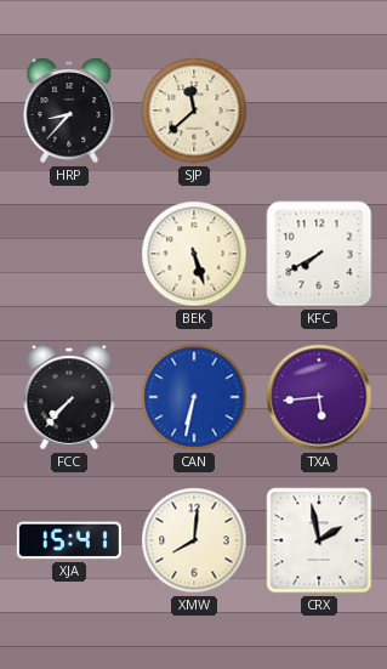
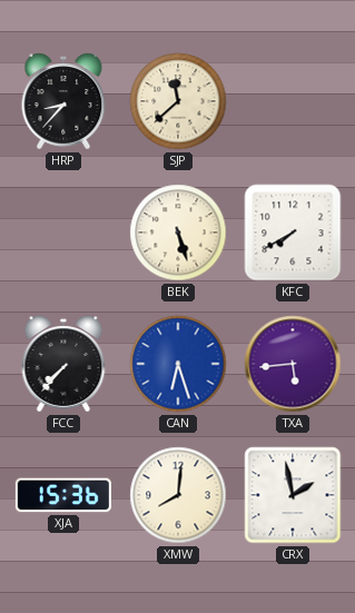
CAN: 6:32 -> 6:27 (178, 364)
XJA: 15:41 -> 15:36 (63, 495)
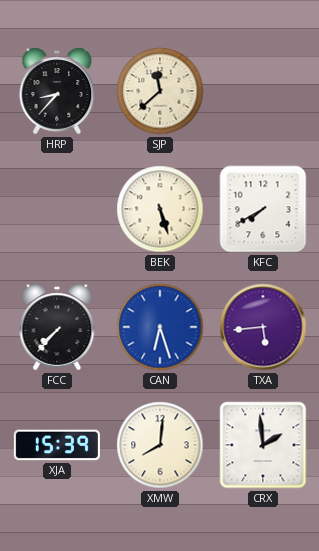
XJA: 15:36 -> 15:39 (57, 445)
CRX: 1:58 -> 1:59 (263, 445)
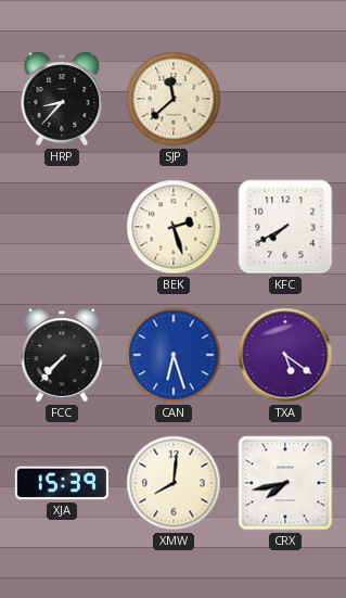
BEK: 5:27 -> 2:27 (174, 227)
TXA: 5:44 -> 5:21 (285, 355)
CRX: 1:59 -> 7:43 (285, 483)
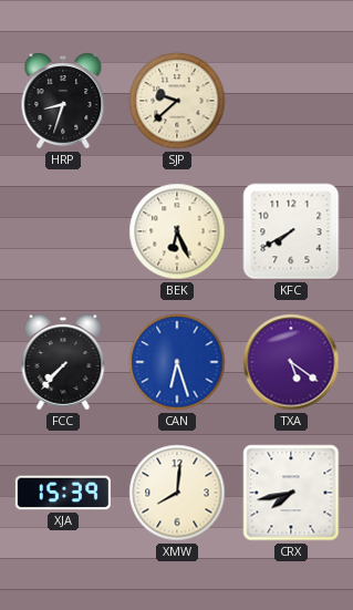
HRP: 8:37 -> 8:33 (63, 101)
SJP: 11:38 -> 9:38 (177, 101)
BEK: 2:27 -> 6:26 (177, 231)
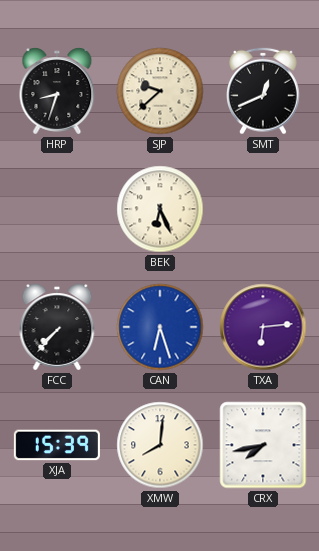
SMT: none -> 12:41 (264, 91)
KFC: 7:40 -> none (291, 231)
TXA: 5:21 -> 6:14 (263, 327)
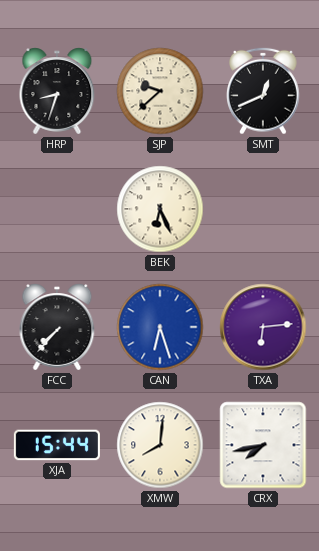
XJA: 15:39 -> 15:44 (57, 445)
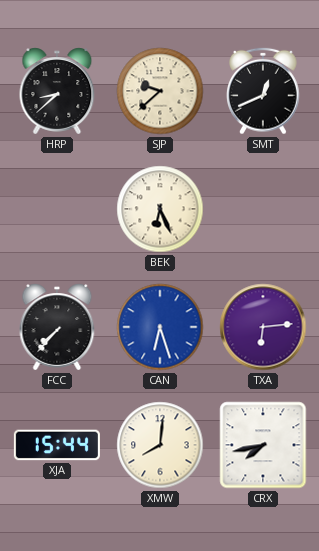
HRP: 8:33 -> 8:38 (57, 91)
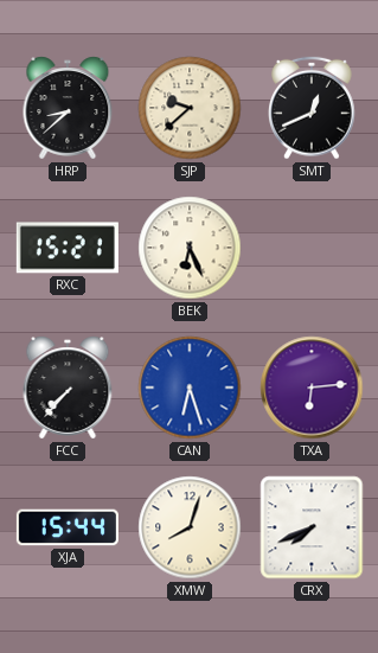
RXC: none -> 15:21 (68, 248)
XMW: 8:01 -> 8:03 (190, 527)
CRX: 7:43 -> 7:41 (312, 527)
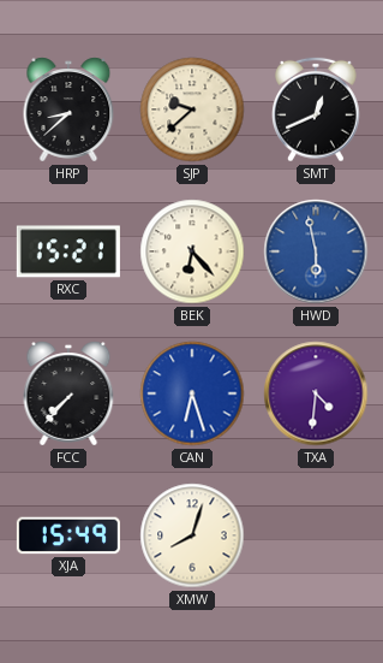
BEK: 6:26 -> 6:23 (192, 251)
HWD: none -> 5:58 (316, 251)
TXA: 6:14 -> 4:31 (316, 393)
XJA: 15:44 -> 15:49 (68, 535)
CRX: 7:41 -> none (312, 527)
